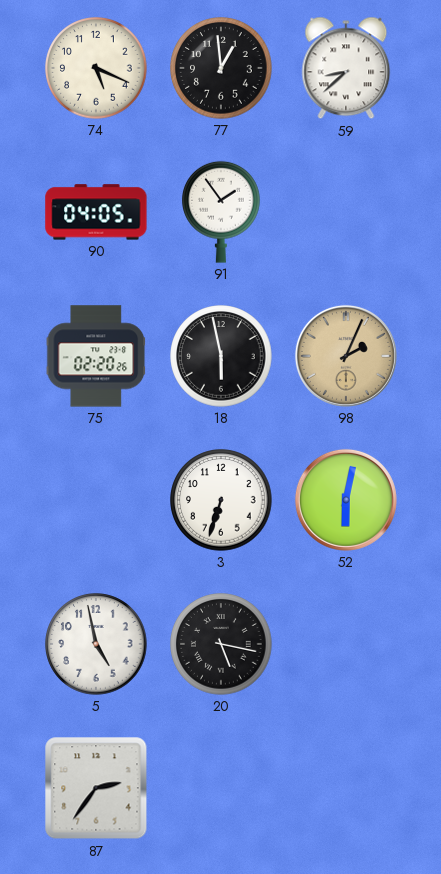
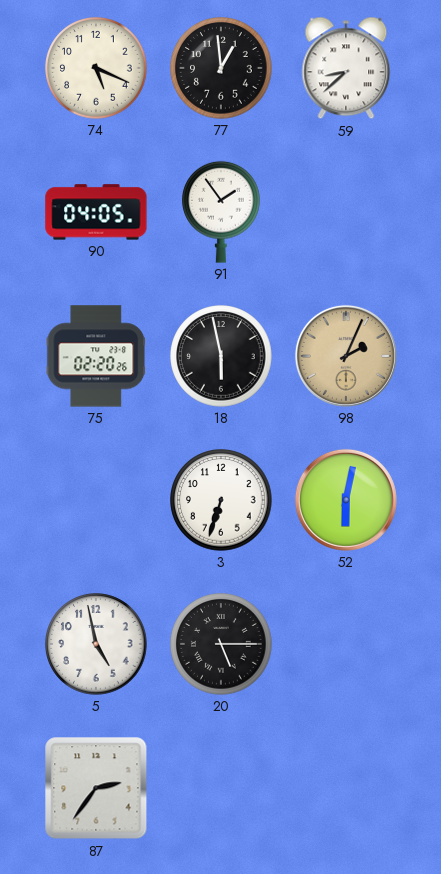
20: 5:17 -> 5:15 (221, 644)
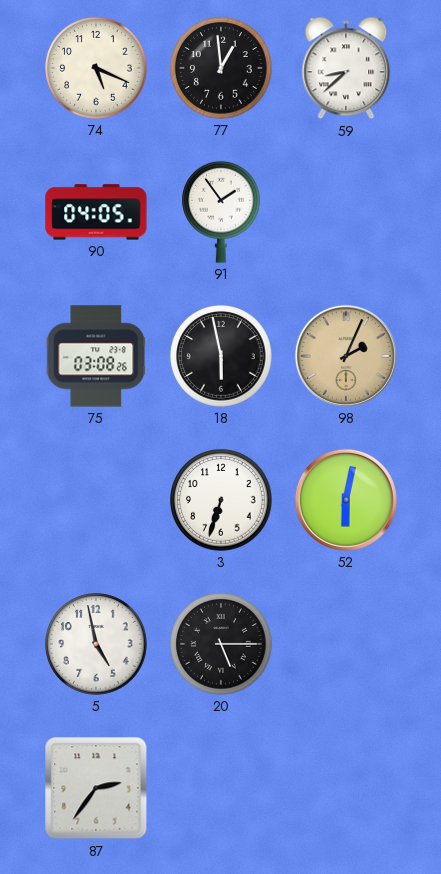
75: 02:20 -> 03:08 (96, 356)
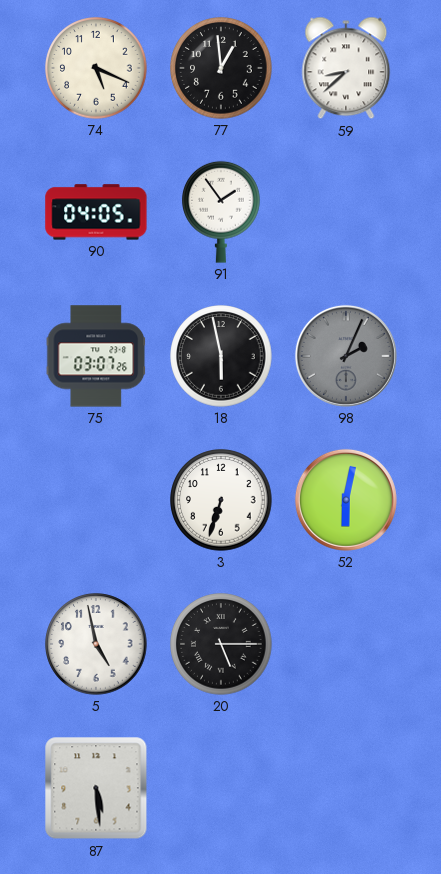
75: 03:08 -> 03:07 (96, 356)
98 dial: champagne -> grey (346, 356)
87: 2:36 -> 5:29 (96, 788)
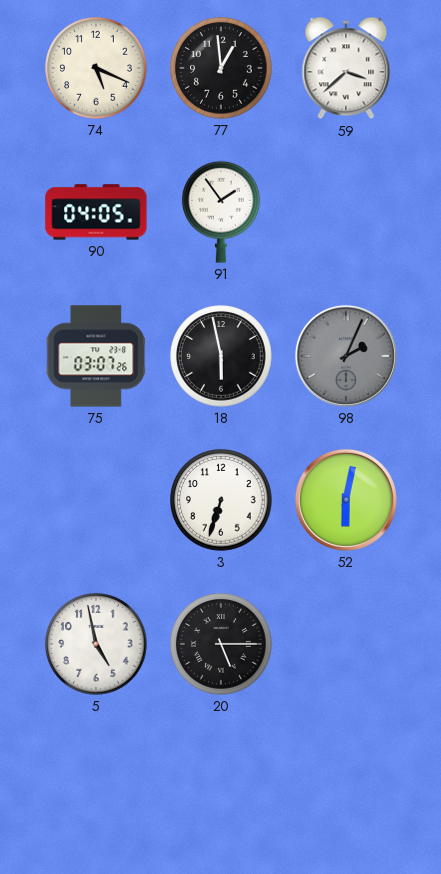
59: 8:38 -> 3:38 (346, 68)
87: 5:29 -> none (96, 788)
